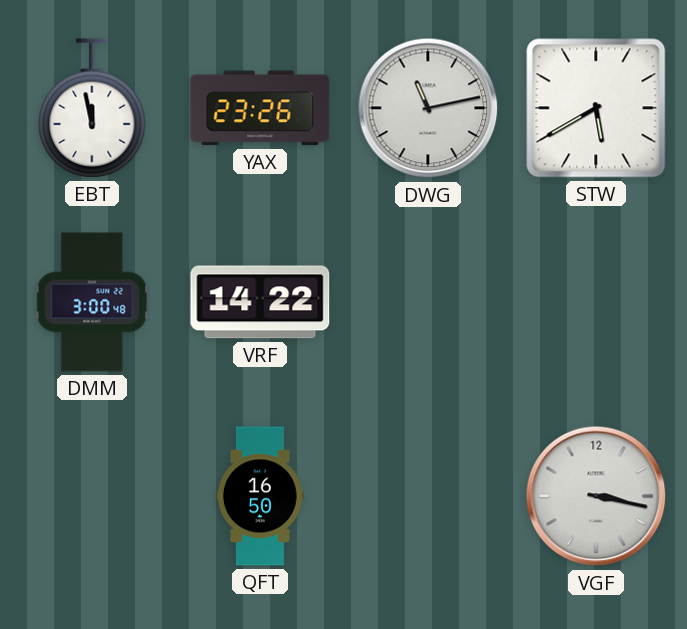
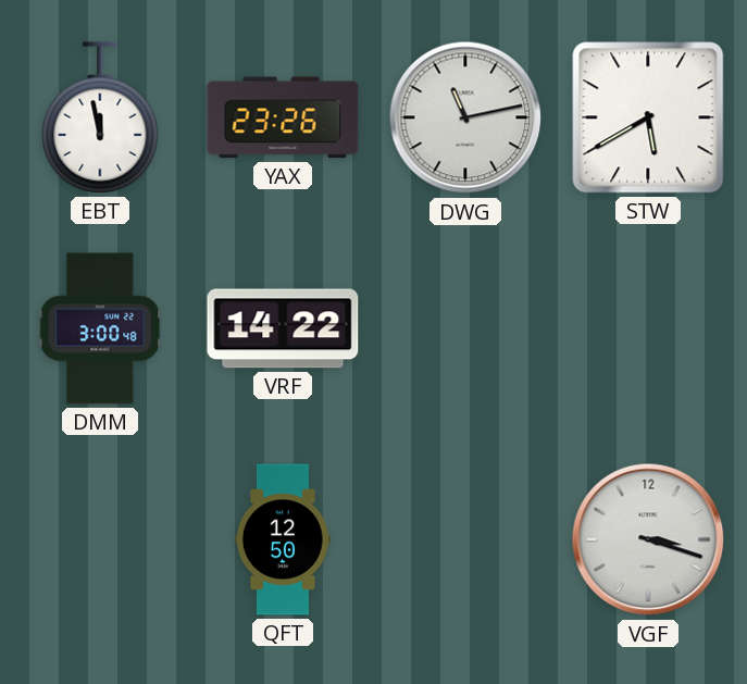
QFT: 16:50 -> 12:50 (284, 539)
VGF: 3:17 -> 3:18 (648, 539)
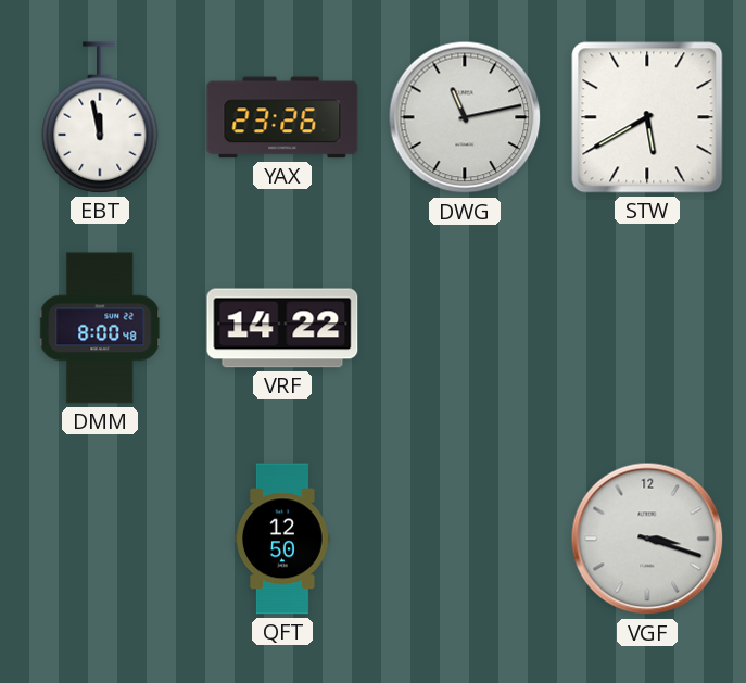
DMM: 3:00 -> 8:00 (100, 328)
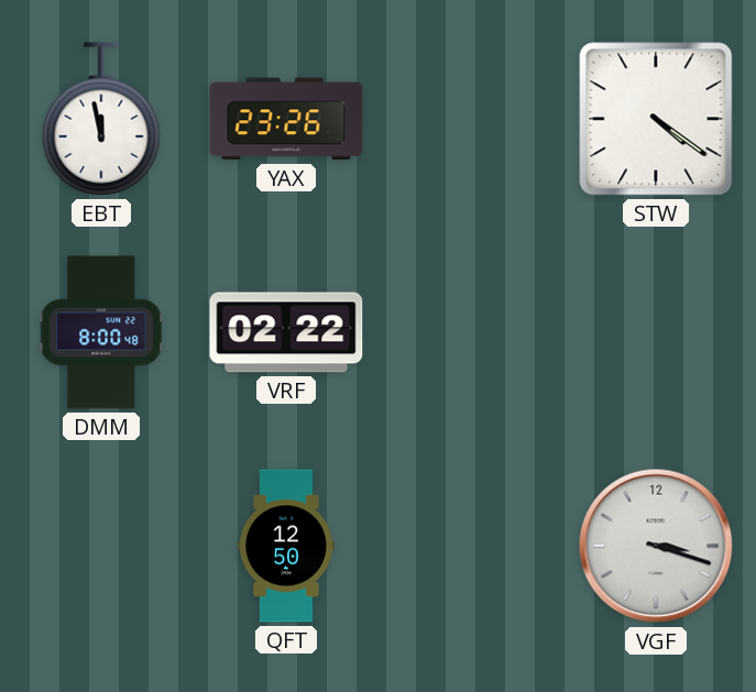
DWG: 11:13 -> none (465, 117)
STW: 5:40 -> 4:21 (656, 119)
VRF: 14:22 -> 02:22 (286, 332)
